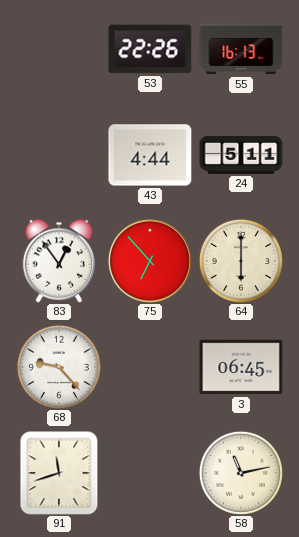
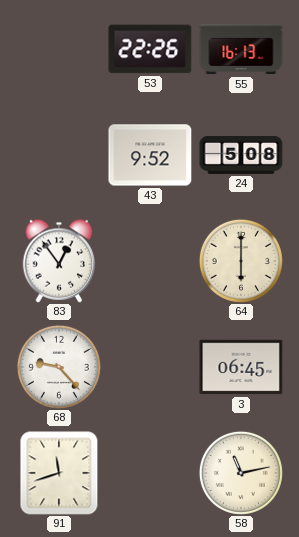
43: 4:44 -> 9:52 (150, 155)
24: 5:11 -> 5:08 (241, 155)
75: 6:53 -> none (150, 261)
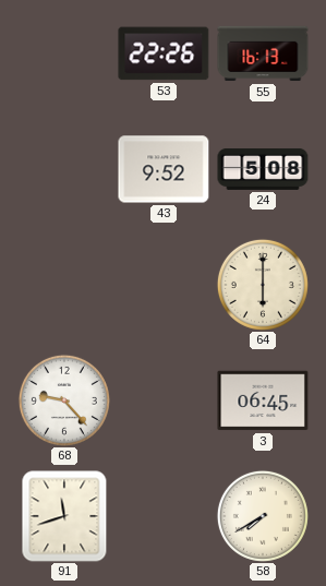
83: 12:54 -> none (59, 261)
58: 11:13 -> 7:40 (263, 516)
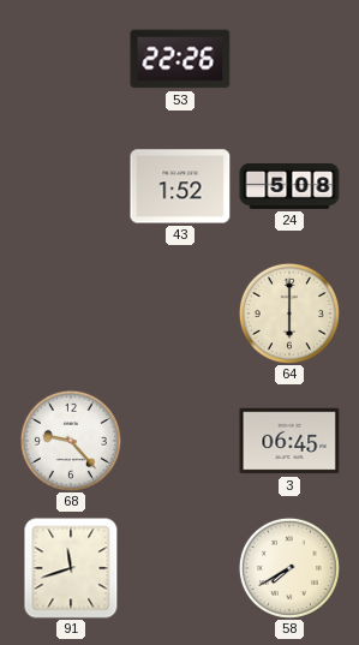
55: 16:13 -> none (263, 53)
43: 9:52 -> 1:52 (180, 186)
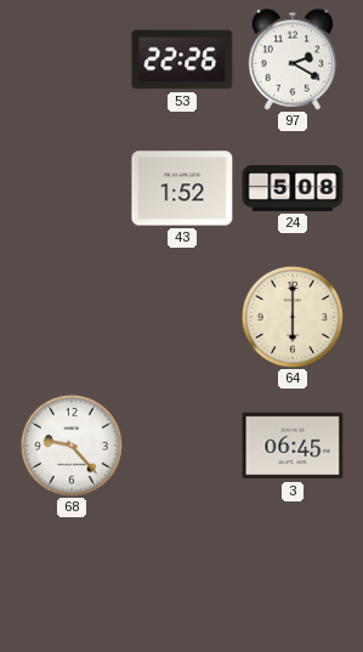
97: none -> 2:20 (293, 59)
91: 11:42 -> none (71, 568)
58: 7:40 -> none (289, 568)
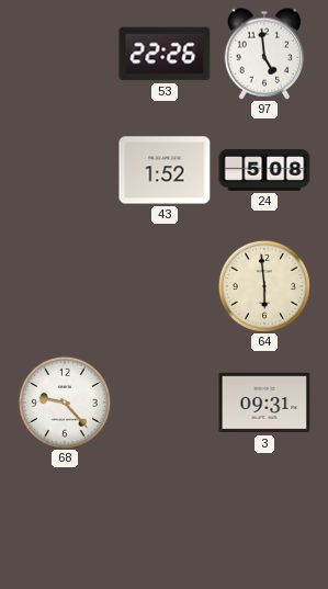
97: 2:20 -> 4:59 (264, 54)
64: 6:00 -> 5:59 (264, 286)
3: 06:45 -> 09:31 (264, 403)
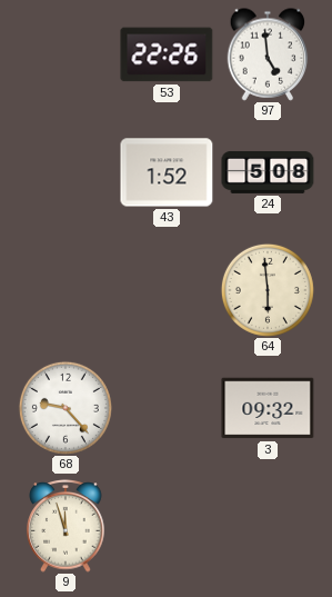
3: 09:31 -> 09:32 (268, 408)
9: none -> 11:57 (66, 526)
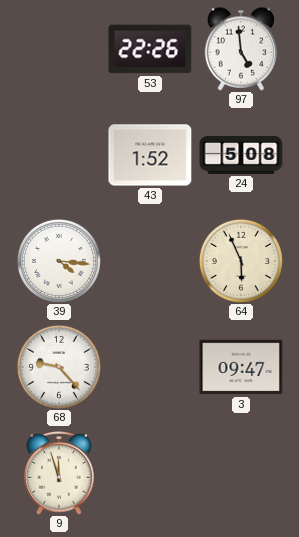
39: none -> 4:16 (59, 261)
64: 5:59 -> 5:56 (241, 261)
3: 09:32 -> 09:47 (241, 367)
